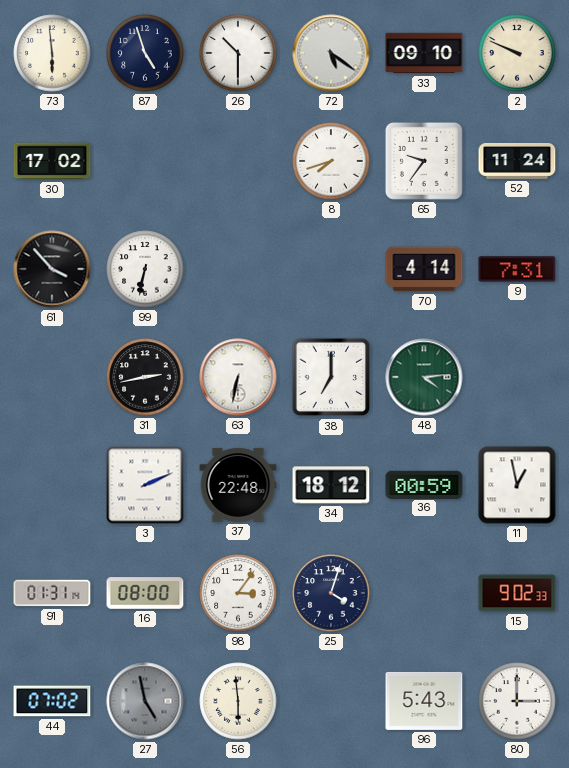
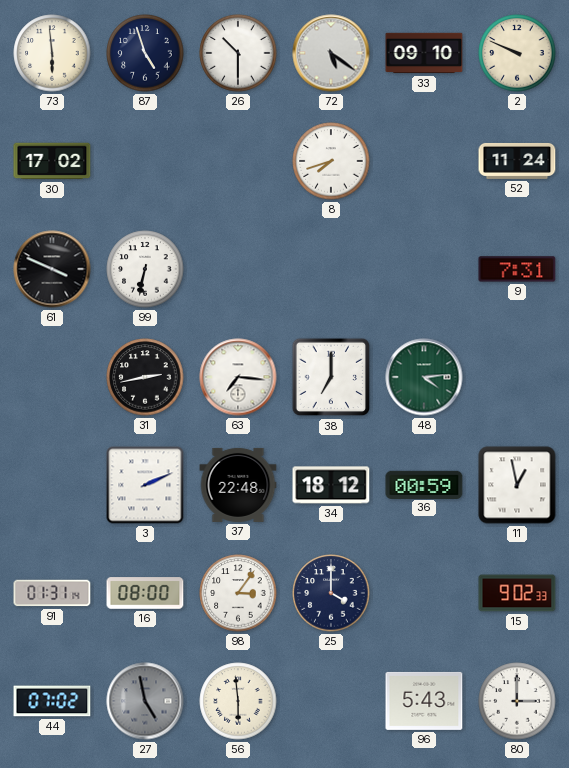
65: 9:36 -> none (424, 161)
61: 3:53 -> 3:49 (52, 269)
70: 4:14 -> none (424, 269)
63: 6:32 -> 7:16 (238, 377)
25: 4:03 -> 4:00 (331, 593)
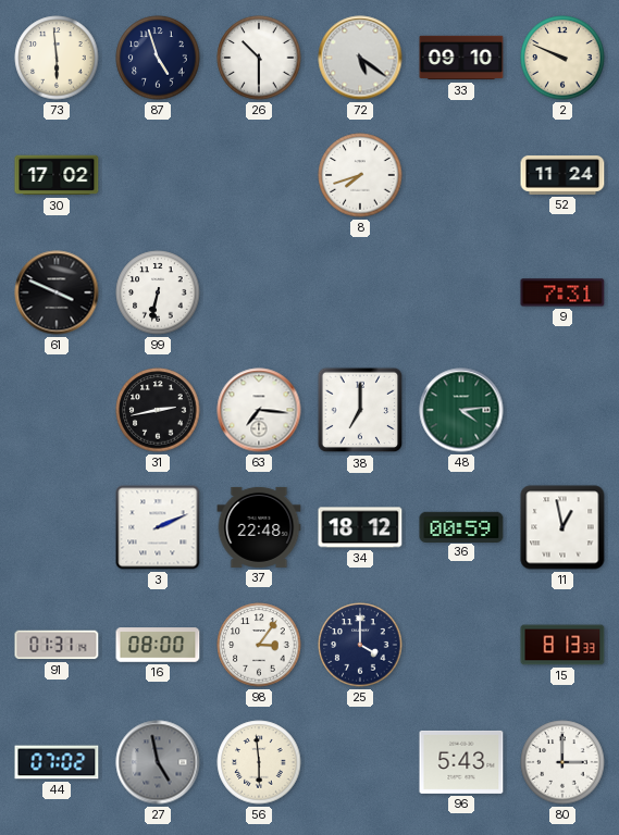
15: 9:02 -> 8:13 (562, 645)
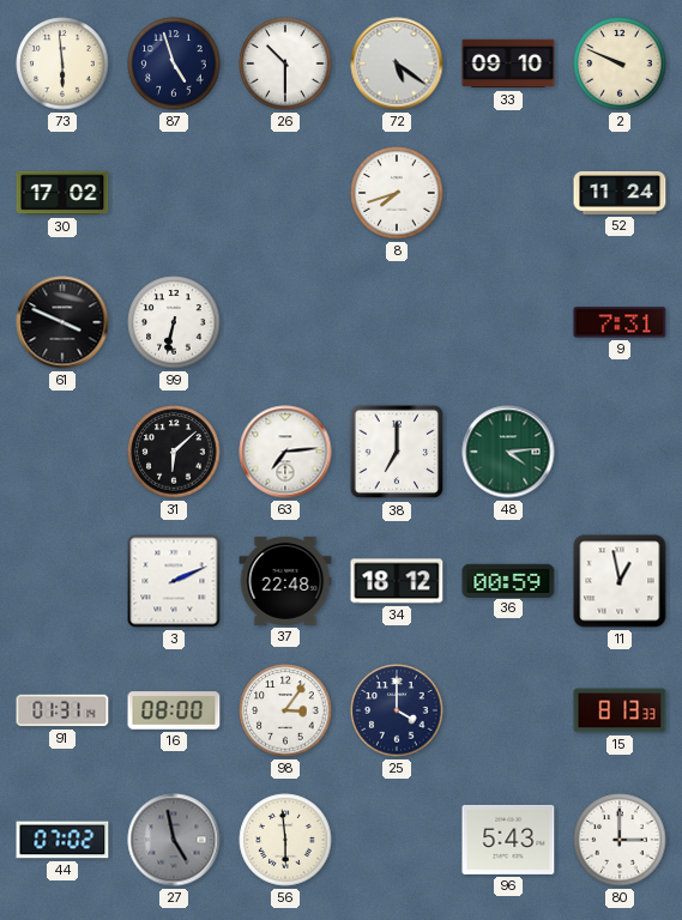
31: 2:43 -> 6:08 (174, 452)
63: 7:16 -> 7:14 (285, 452)
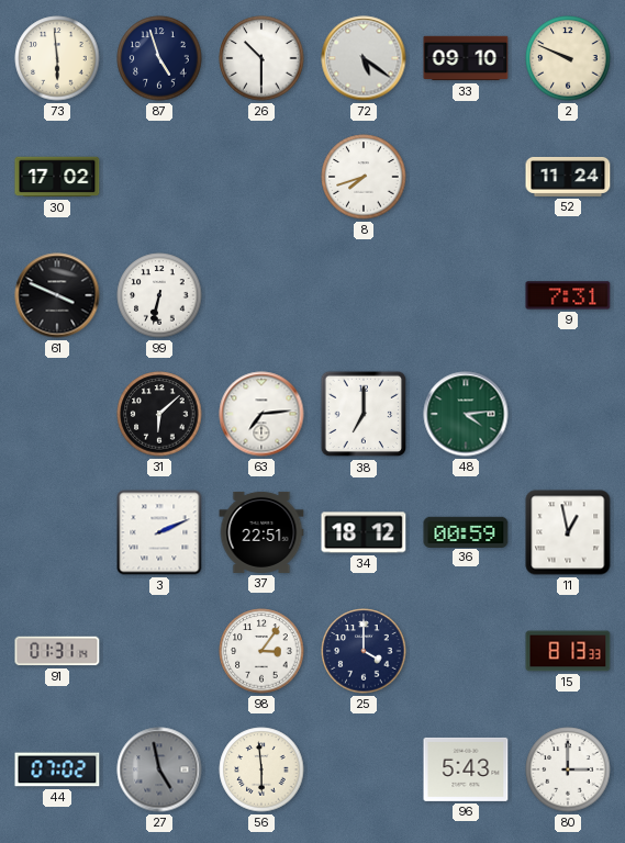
37: 22:48 -> 22:51 (261, 532)
16: 08:00 -> none (174, 710)
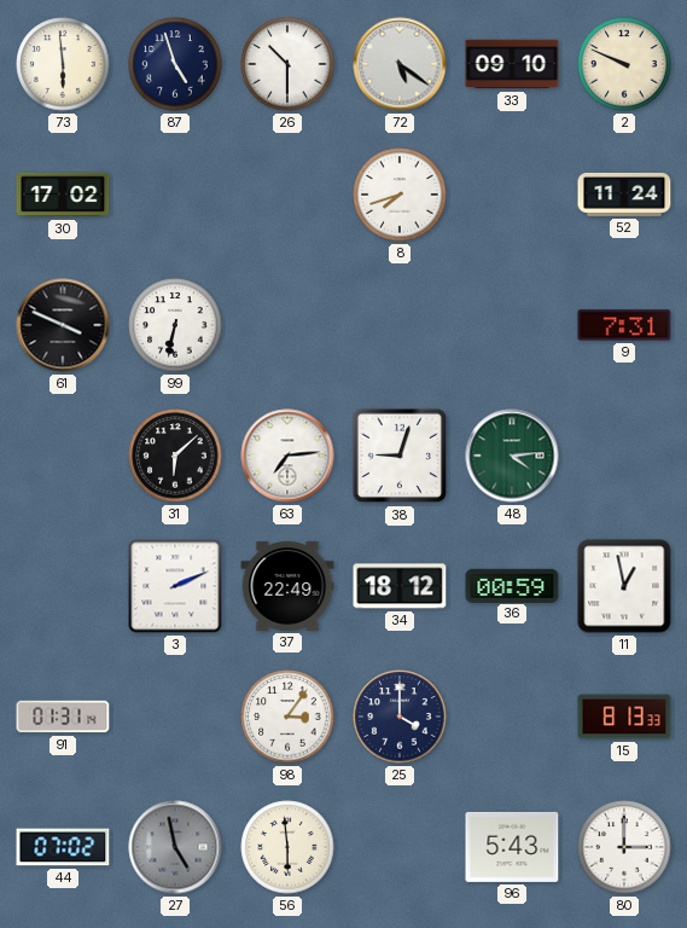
38: 7:00 -> 9:03 (400, 456)
37: 22:51 -> 22:49 (287, 586)
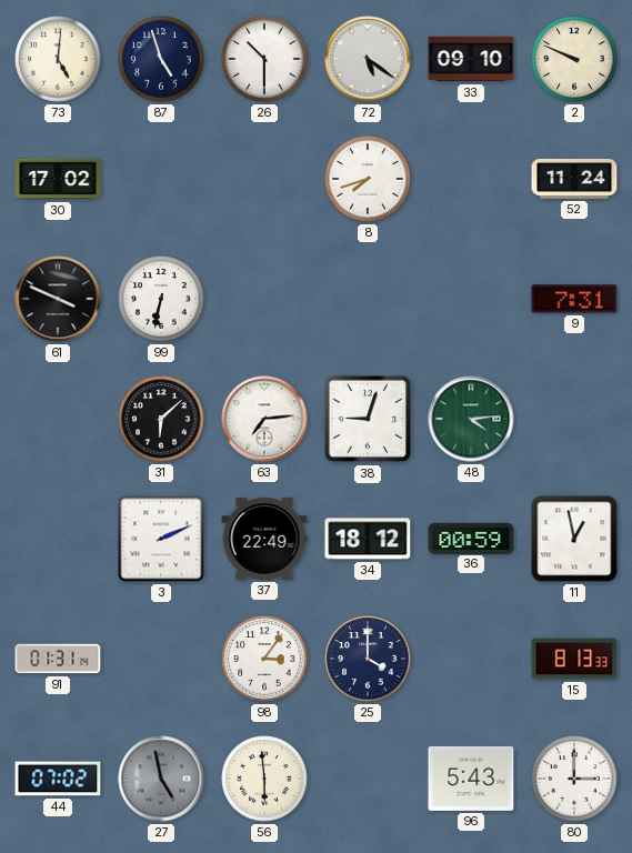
73: 5:59 -> 5:01 (58, 59)
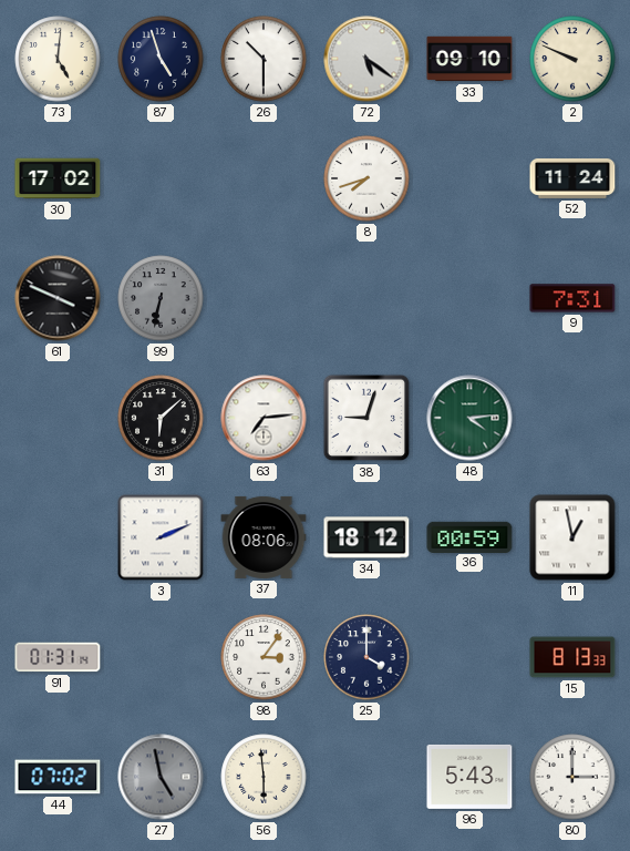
99 dial: white -> grey (161, 298)
37: 22:49 -> 08:06 (264, 537)
